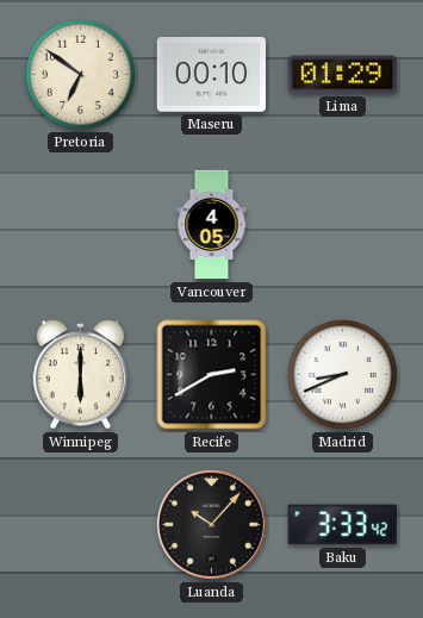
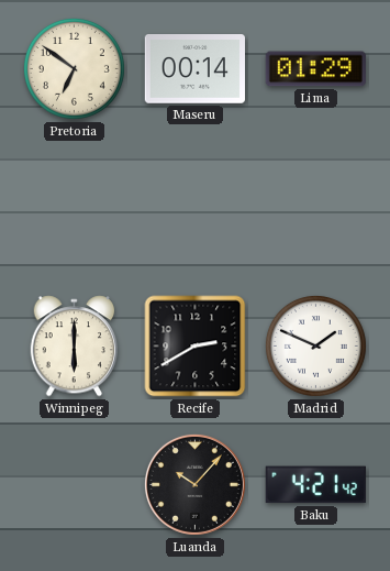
Maseru: 00:10 -> 00:14 (194, 69)
Vancouver: 4:05 -> none (212, 225)
Madrid: 8:41 -> 1:49 (315, 345)
Baku: 3:33 -> 4:21 (315, 485)
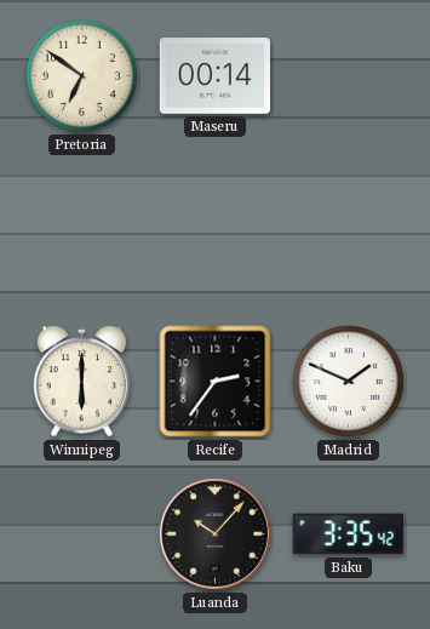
Lima: 01:29 -> none (315, 69)
Recife: 2:40 -> 2:36 (216, 382)
Baku: 4:21 -> 3:35 (348, 534)
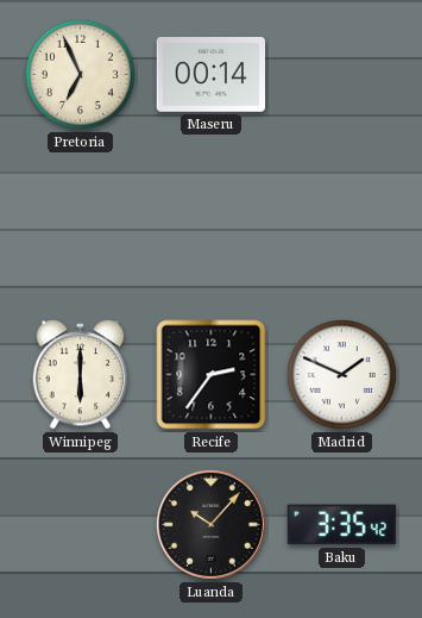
Pretoria: 6:51 -> 6:56 (80, 74)
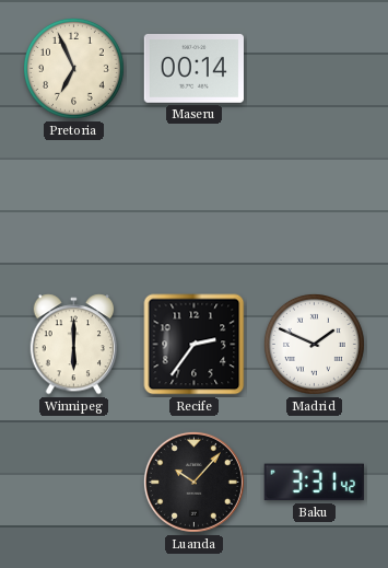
Baku: 3:35 -> 3:31 (314, 483)
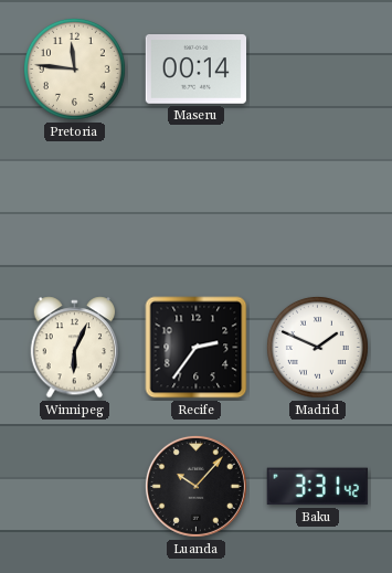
Pretoria: 6:56 -> 11:46 (74, 68)
Winnipeg: 6:00 -> 6:04 (75, 348)
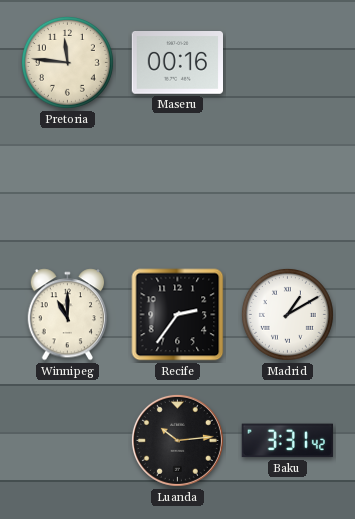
Maseru: 00:14 -> 00:16 (177, 63)
Winnipeg: 6:04 -> 11:00 (68, 315)
Madrid: 1:49 -> 1:10 (287, 314)
Luanda: 10:07 -> 10:14 (177, 440)
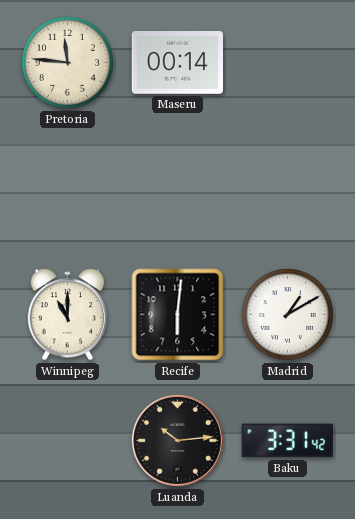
Maseru: 00:16 -> 00:14 (177, 63)
Recife: 2:36 -> 6:01 (178, 315)
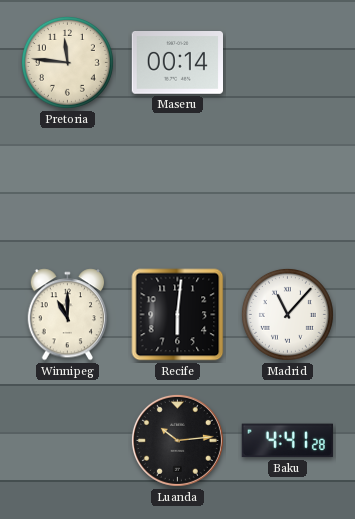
Madrid: 1:10 -> 11:07 (287, 314)
Baku: 3:31 -> 4:41 (287, 441)
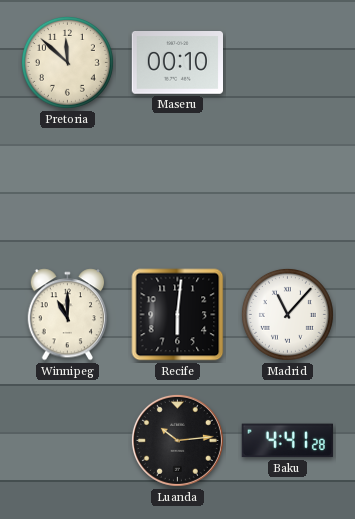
Pretoria: 11:46 -> 11:52 (67, 62)
Maseru: 00:14 -> 00:10 (177, 63)
